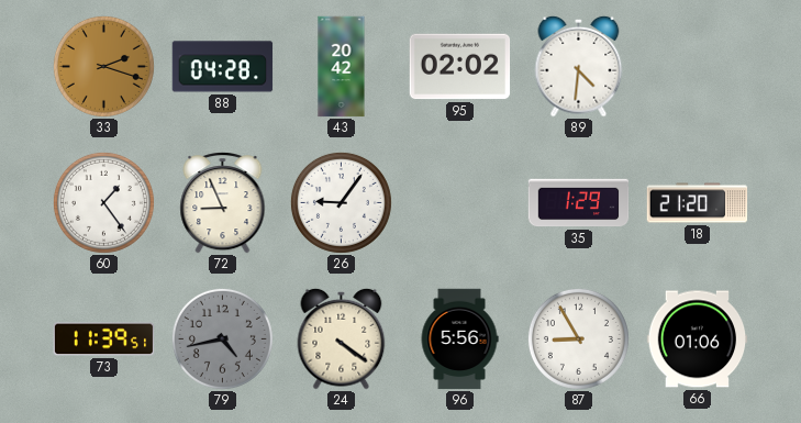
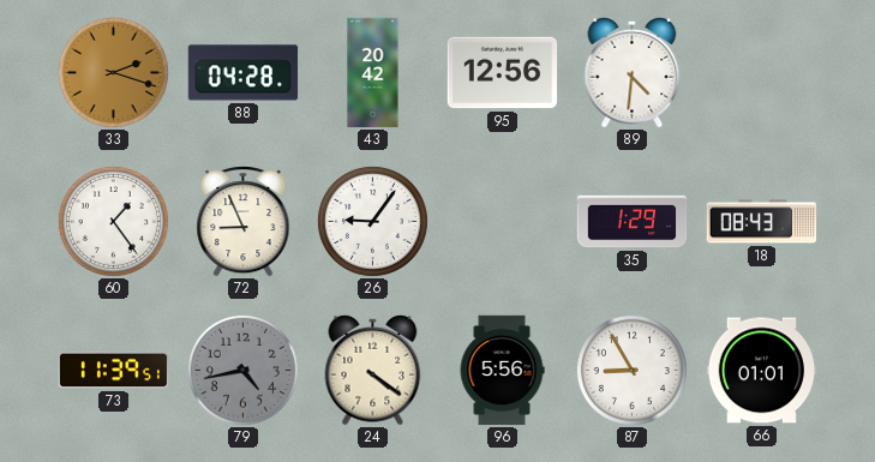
95: 02:02 -> 12:56 (503, 73)
18: 21:20 -> 08:43 (762, 222)
66: 01:06 -> 01:01 (762, 371)
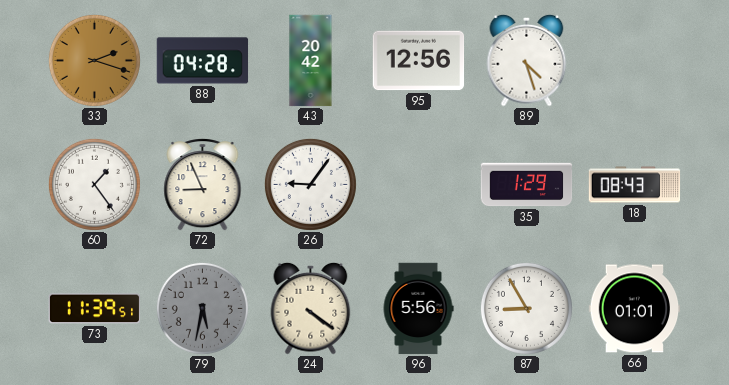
89: 4:31 -> 4:27 (527, 60)
79: 4:43 -> 5:32 (202, 308)
